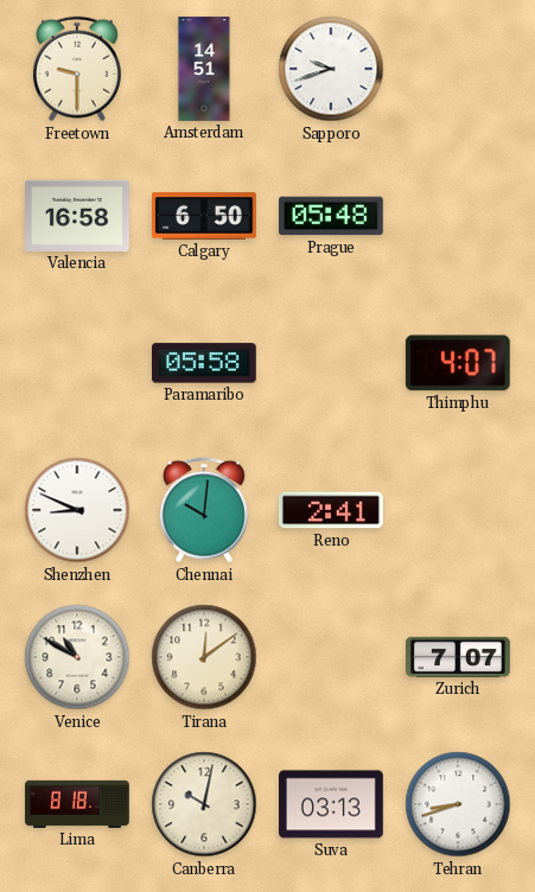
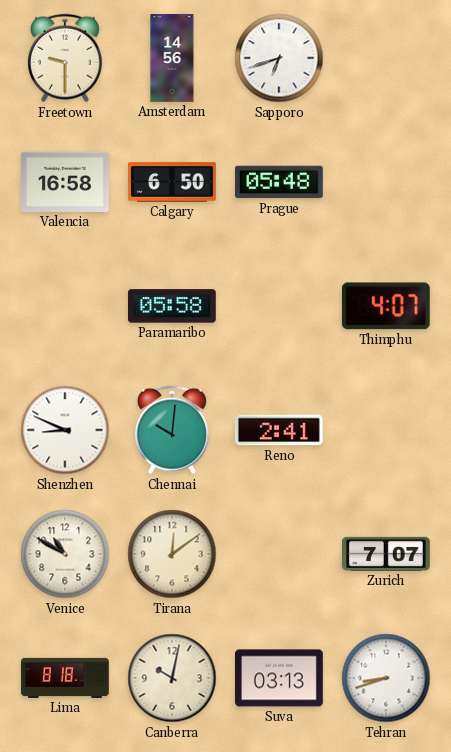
Amsterdam: 14:51 -> 14:56 (172, 58)
Sapporo: 9:42 -> 6:42 (279, 58)
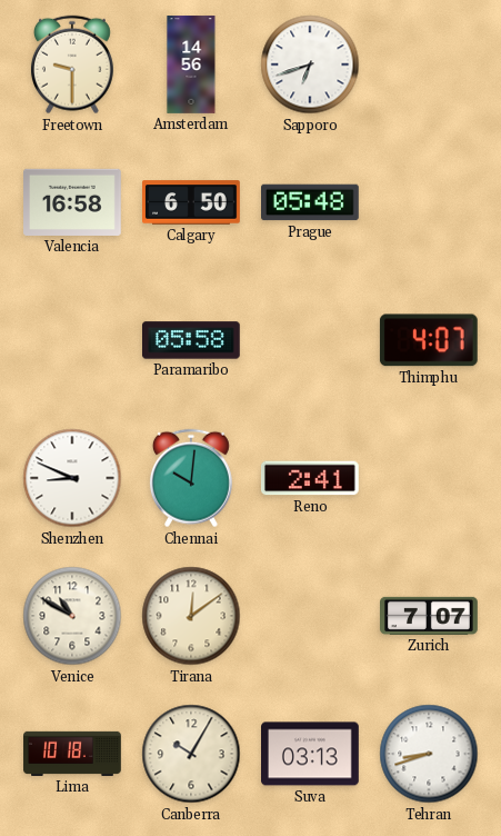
Lima: 8:18 -> 10:18 (72, 754)
Canberra: 10:02 -> 10:05 (191, 754)
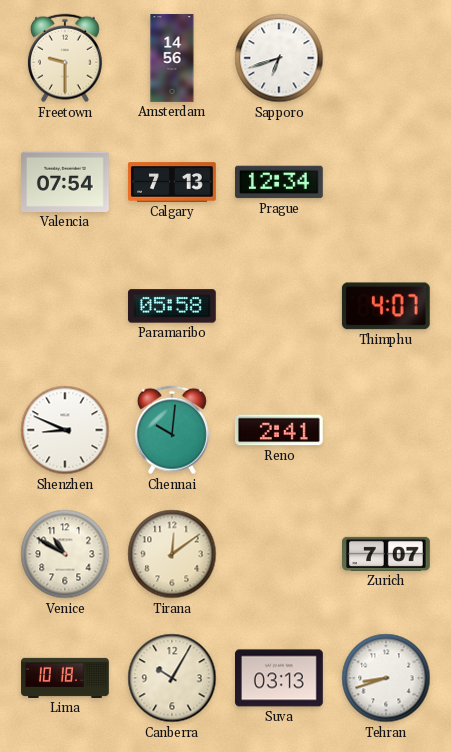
Valencia: 16:58 -> 07:54 (66, 182)
Calgary: 6:50 -> 7:13 (173, 182)
Prague: 05:48 -> 12:34 (280, 182)
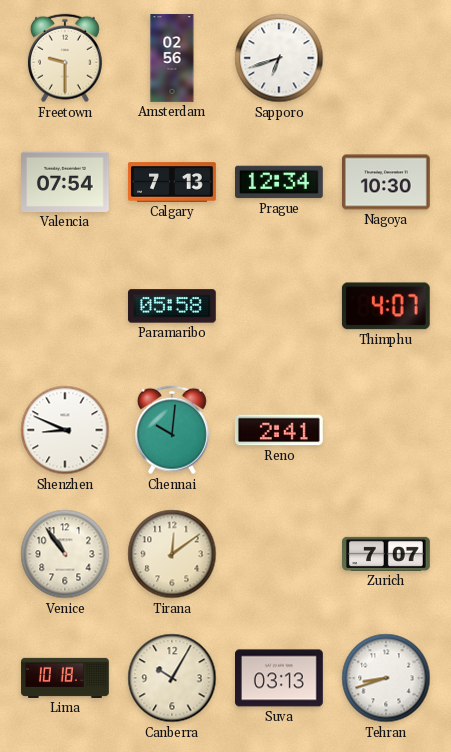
Amsterdam: 14:56 -> 02:56 (172, 58)
Nagoya: none -> 10:30 (387, 182)
Venice: 10:50 -> 10:54 (65, 554)
